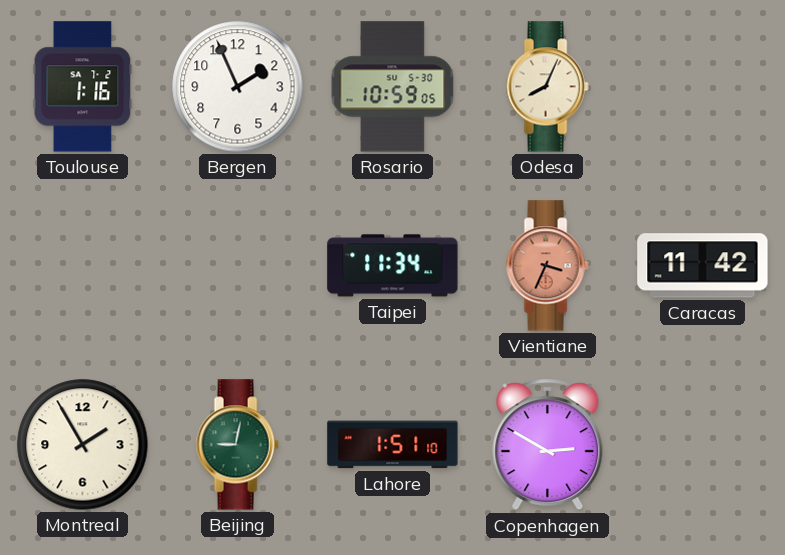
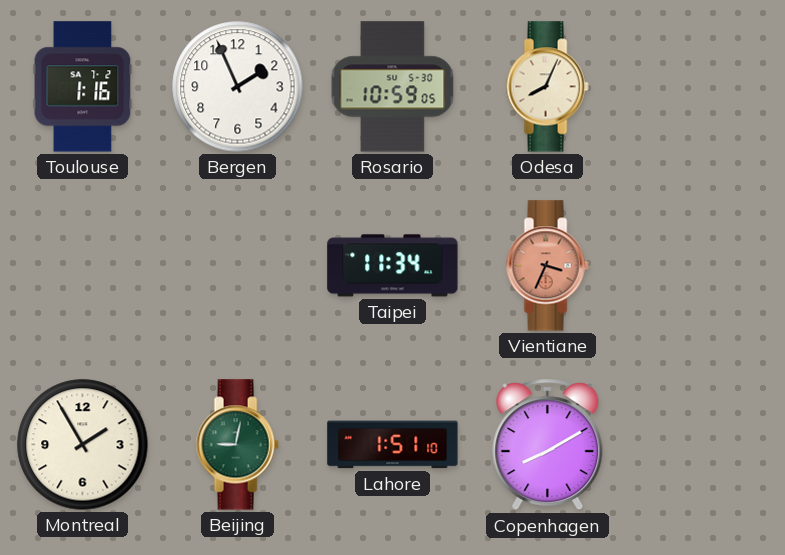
Caracas: 11:42 -> none (703, 266)
Copenhagen: 2:50 -> 8:10 (548, 445)
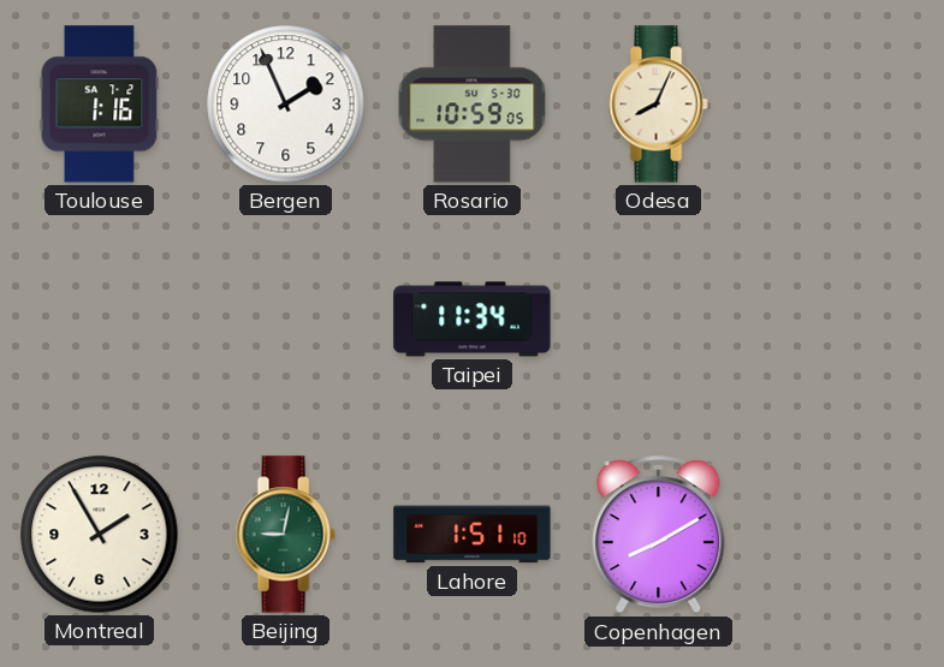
Vientiane: 3:34 -> none (547, 266)
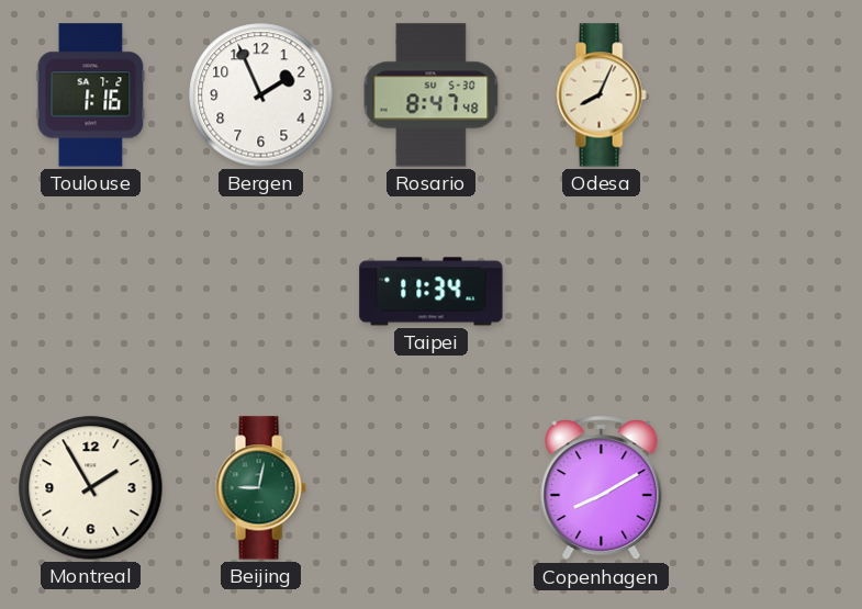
Rosario: 10:59 -> 8:47 (432, 95)
Lahore: 1:51 -> none (473, 535)
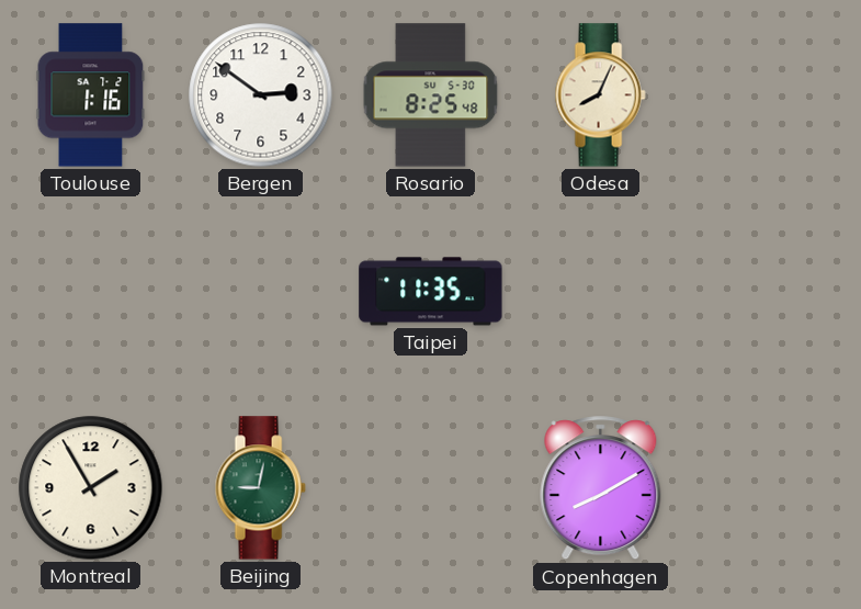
Bergen: 1:56 -> 2:51 (261, 95)
Rosario: 8:47 -> 8:25 (431, 95)
Taipei: 11:34 -> 11:35 (431, 292)
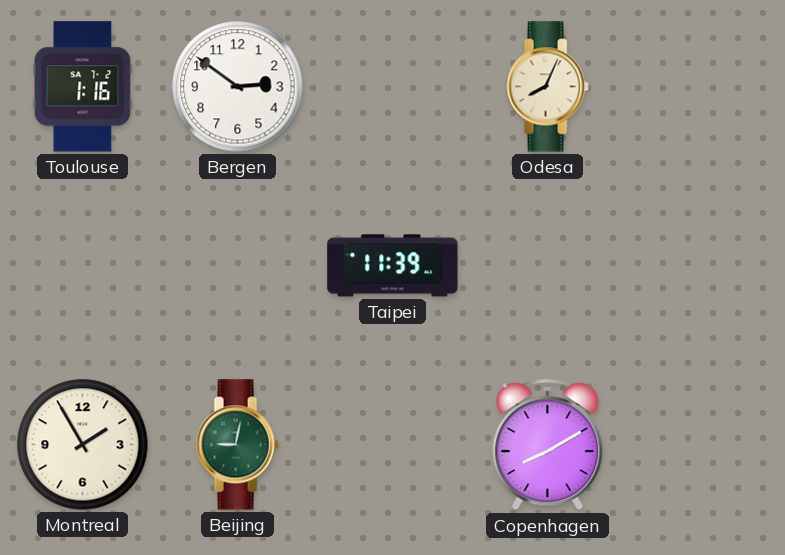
Rosario: 8:25 -> none (431, 95)
Taipei: 11:35 -> 11:39 (393, 266)
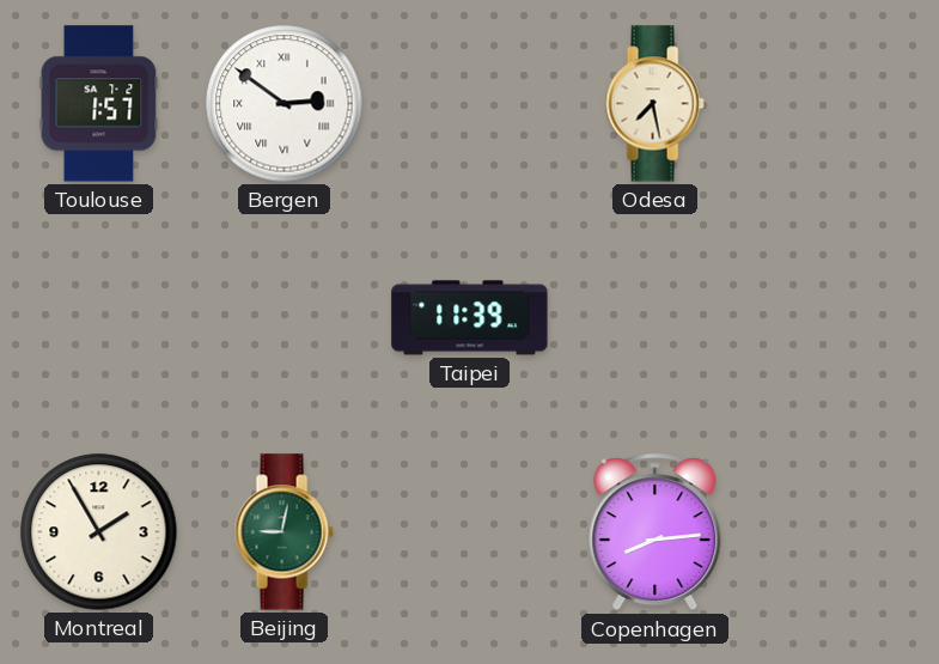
Toulouse: 1:16 -> 1:57 (99, 104)
Bergen numerals: Arabic -> Roman (285, 104)
Odesa: 8:04 -> 7:28 (654, 104)
Copenhagen: 8:10 -> 8:14 (656, 532)
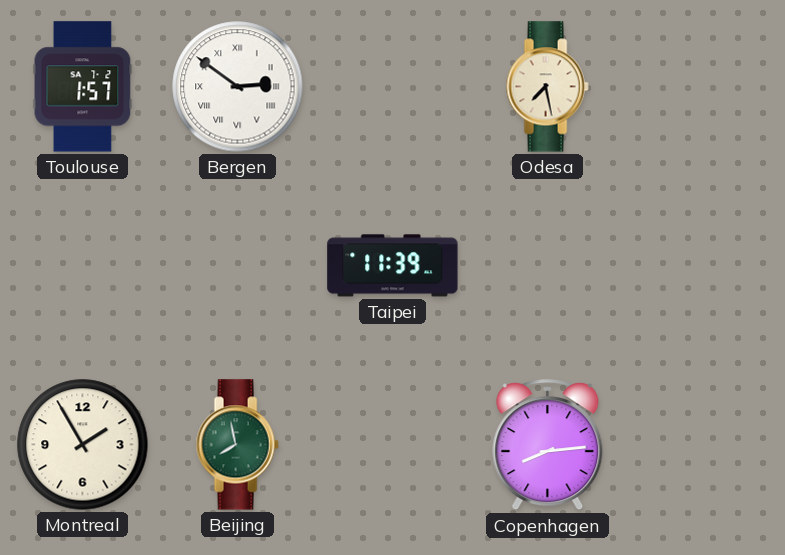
Beijing: 9:02 -> 7:58 (237, 445)
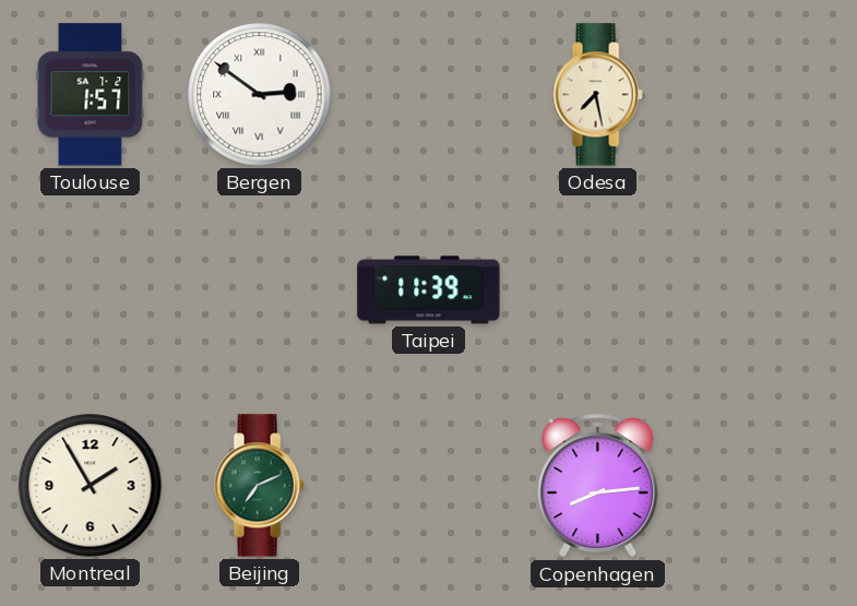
Beijing: 7:58 -> 7:11 (259, 486)
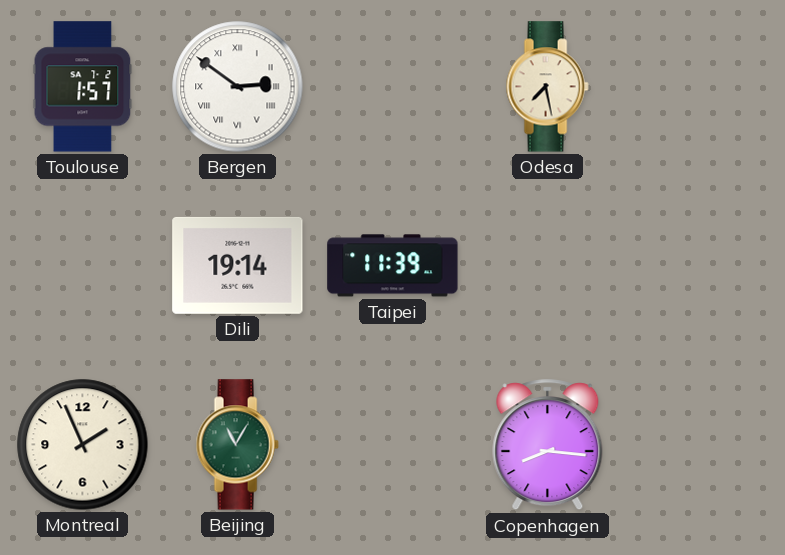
Dili: none -> 19:14 (238, 265)
Montreal: 1:55 -> 1:56 (83, 445)
Beijing: 7:11 -> 11:05 (237, 445)
Copenhagen: 8:14 -> 8:16 (548, 445)
